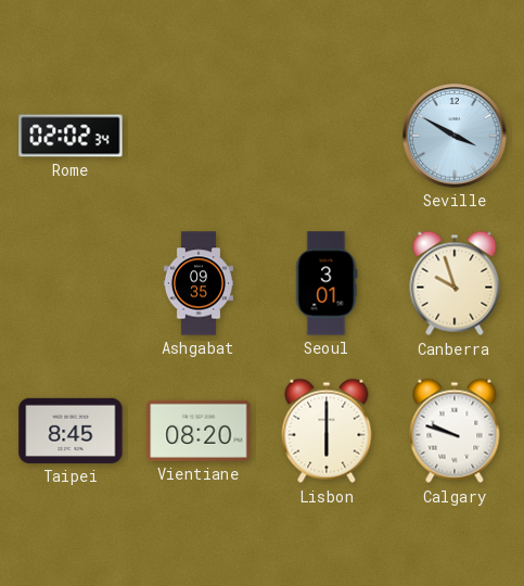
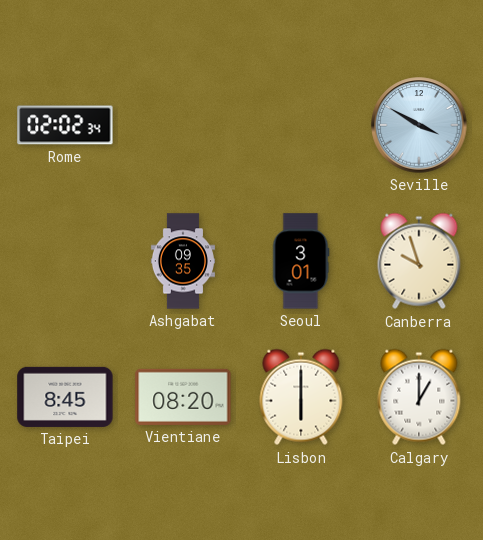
Calgary: 9:48 -> 1:00 (419, 397)
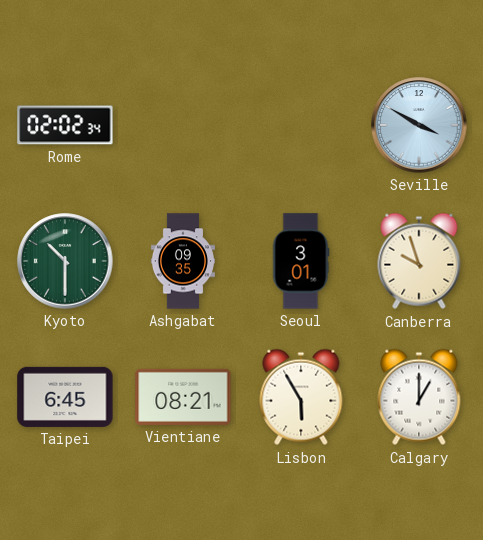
Kyoto: none -> 10:30 (65, 261)
Taipei: 8:45 -> 6:45 (65, 397)
Vientiane: 08:20 -> 08:21 (183, 397)
Lisbon: 6:00 -> 5:55 (301, 397)
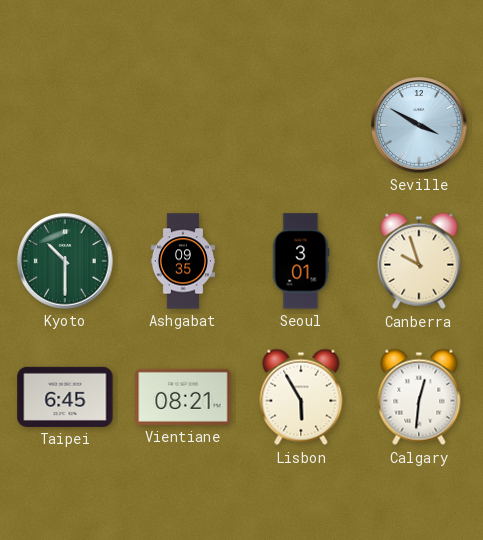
Rome: 02:02 -> none (65, 125)
Calgary: 1:00 -> 12:31 (419, 397)
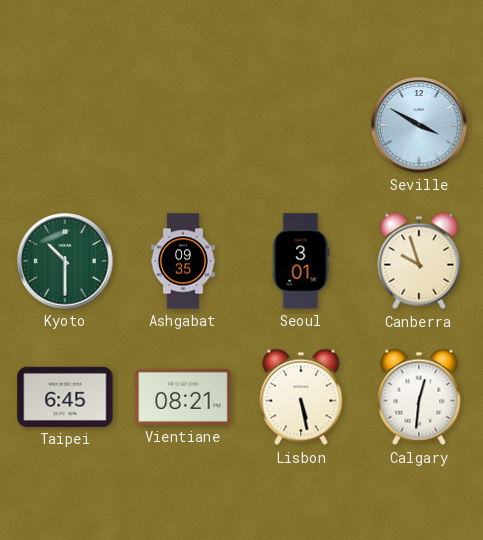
Lisbon: 5:55 -> 5:28 (301, 397)
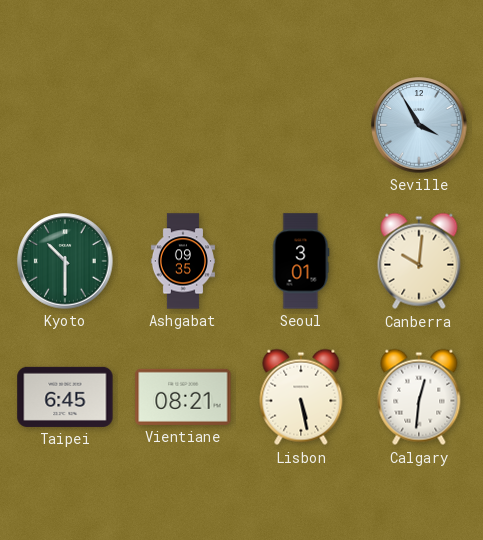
Seville: 3:50 -> 3:55 (419, 125)
Canberra: 9:57 -> 10:01 (419, 261)
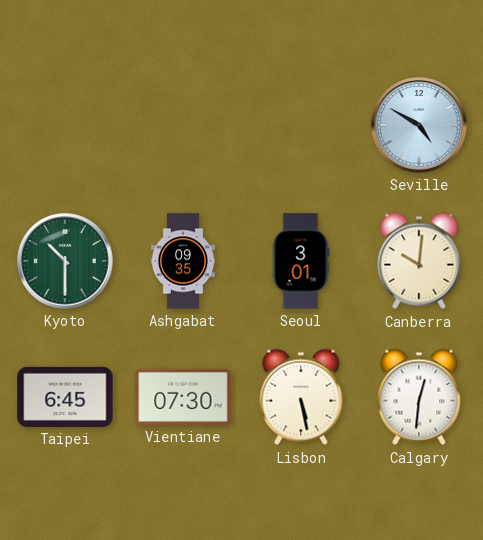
Seville: 3:55 -> 4:50 (419, 125)
Vientiane: 08:21 -> 07:30 (183, 397)
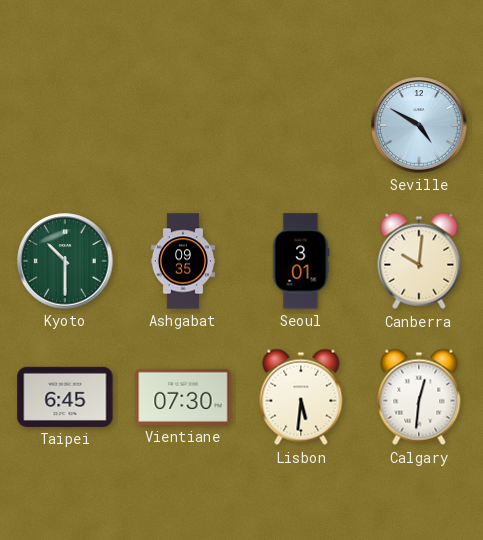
Lisbon: 5:28 -> 5:31 (301, 397)
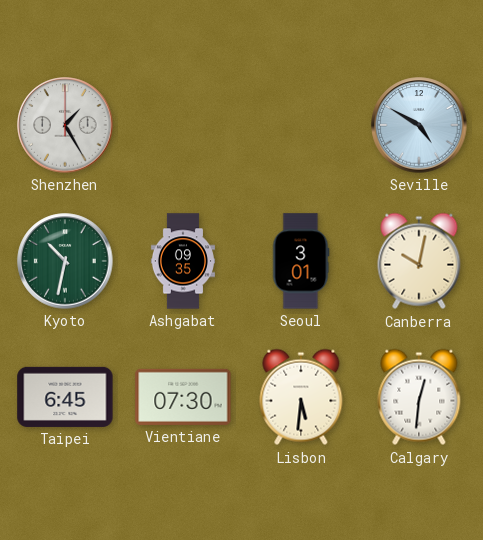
Shenzhen: none -> 1:25 (65, 125)
Kyoto: 10:30 -> 10:32 (65, 261)
Canberra: 10:01 -> 10:02 (419, 261)
